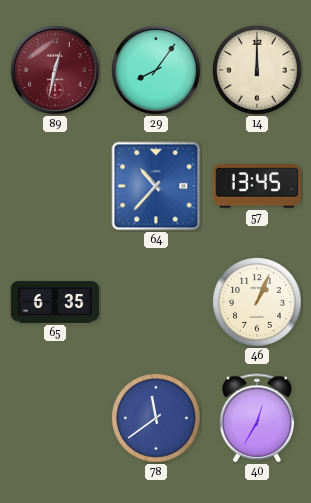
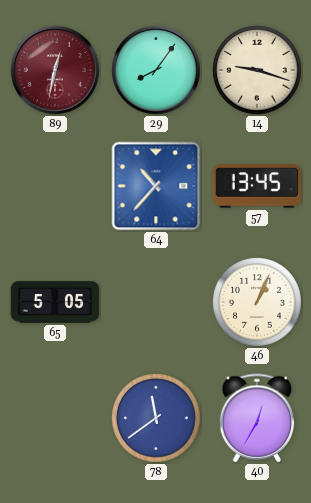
14: 12:00 -> 9:18 (258, 71)
65: 6:35 -> 5:05 (55, 302)
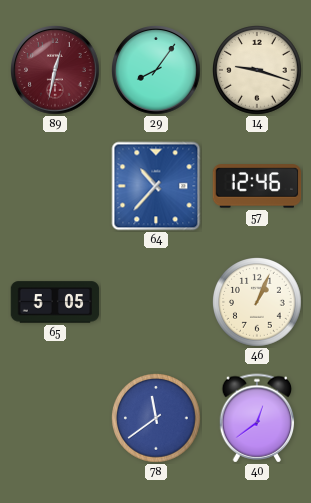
57: 13:45 -> 12:46 (257, 186)
40: 12:35 -> 12:39 (257, 418)
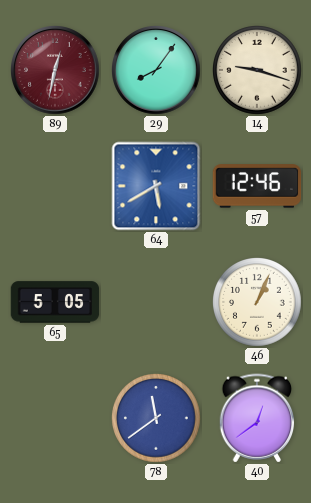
64: 10:37 -> 5:40 (156, 186)
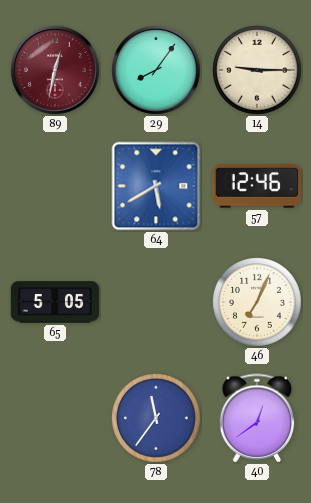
14: 9:18 -> 9:15 (258, 71)
46: 1:04 -> 7:04 (258, 303)
78: 11:39 -> 11:36 (157, 419)
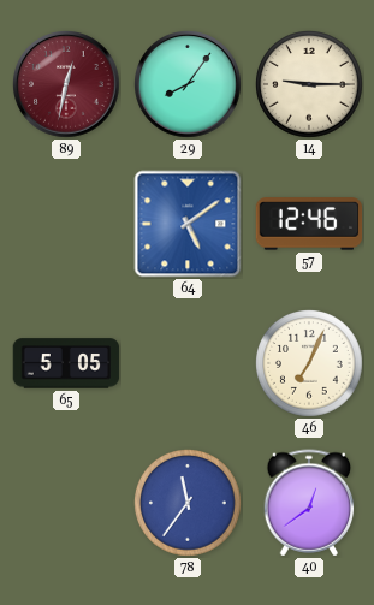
64: 5:40 -> 5:09 (188, 224)
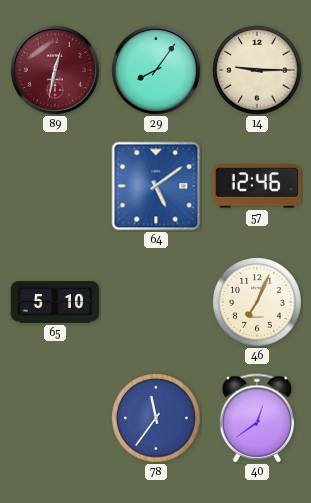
65: 5:05 -> 5:10 (55, 302)
